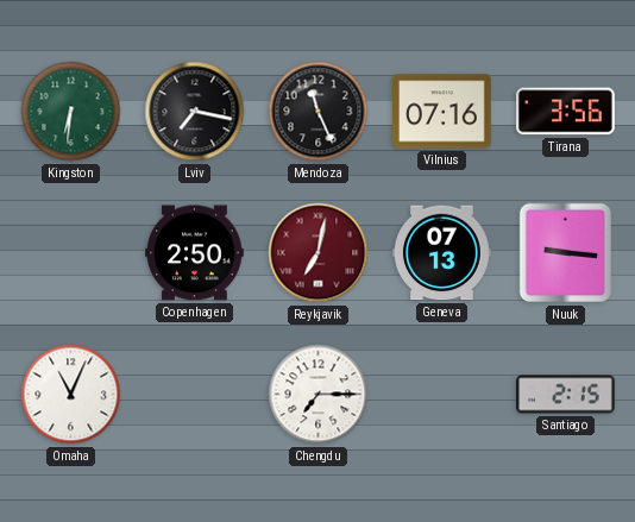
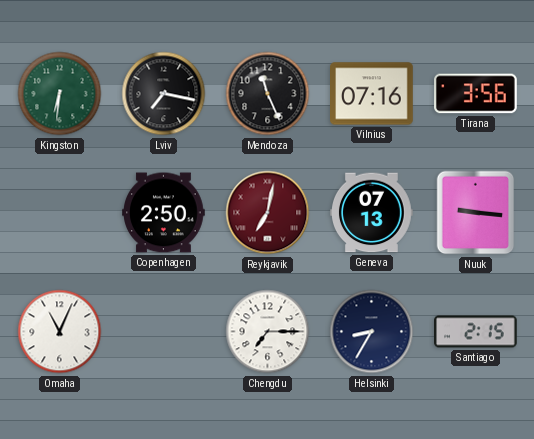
Helsinki: none -> 8:35 (372, 332)
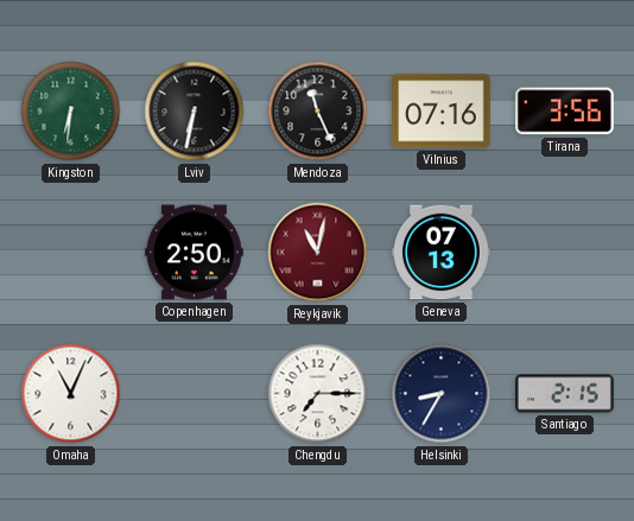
Lviv: 7:17 -> 6:32 (195, 112)
Reykjavik: 7:02 -> 11:02 (318, 253)
Nuuk: 9:16 -> none (476, 213)
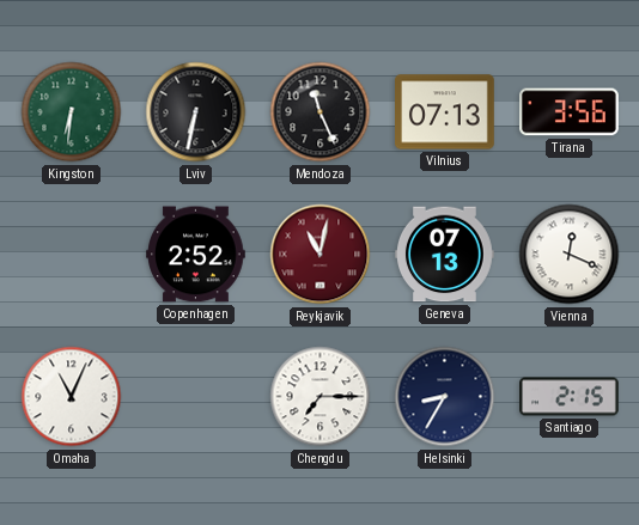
Vilnius: 07:16 -> 07:13 (445, 112)
Copenhagen: 2:50 -> 2:52 (196, 255)
Vienna: none -> 12:19 (570, 255)
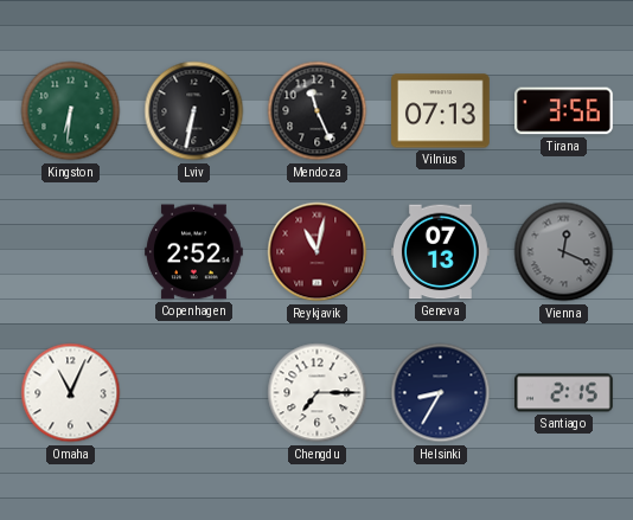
Vienna dial: white -> grey (564, 252)
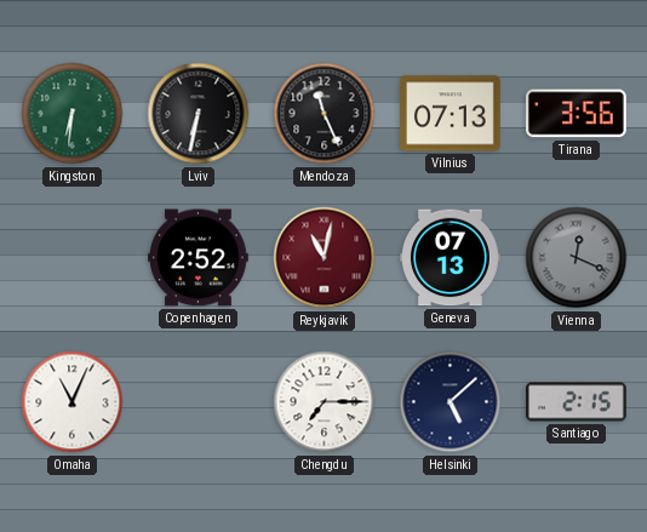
Helsinki: 8:35 -> 5:08 (451, 402)
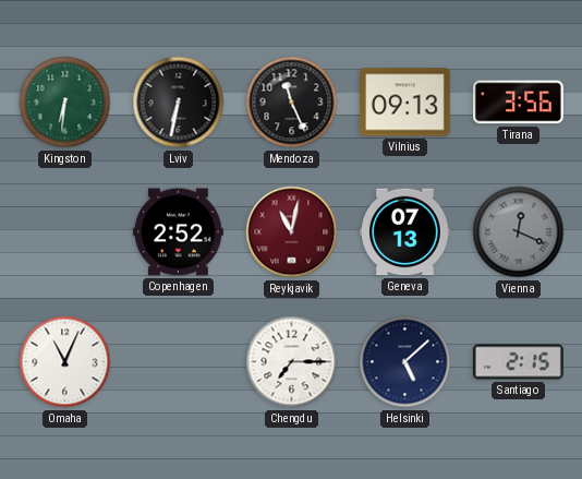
Vilnius: 07:13 -> 09:13 (405, 103)
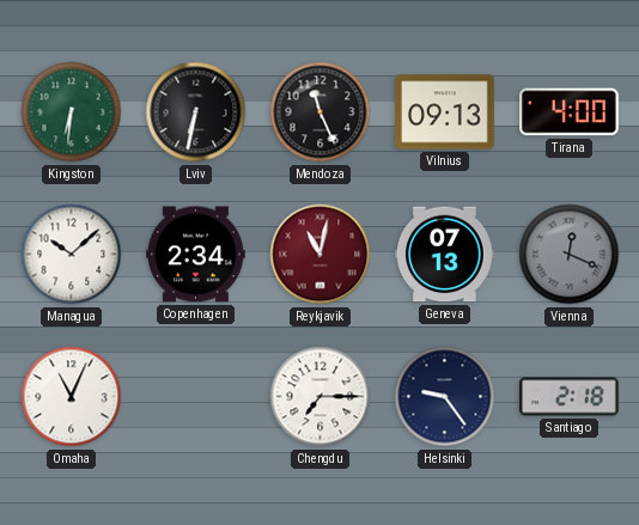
Tirana: 3:56 -> 4:00 (570, 112)
Managua: none -> 10:08 (72, 255)
Copenhagen: 2:52 -> 2:34 (196, 255)
Helsinki: 5:08 -> 9:24 (445, 397)
Santiago: 2:15 -> 2:18 (570, 397)
